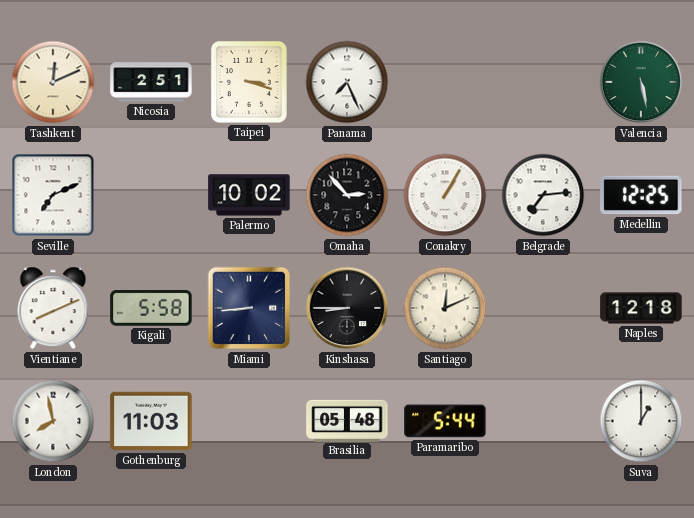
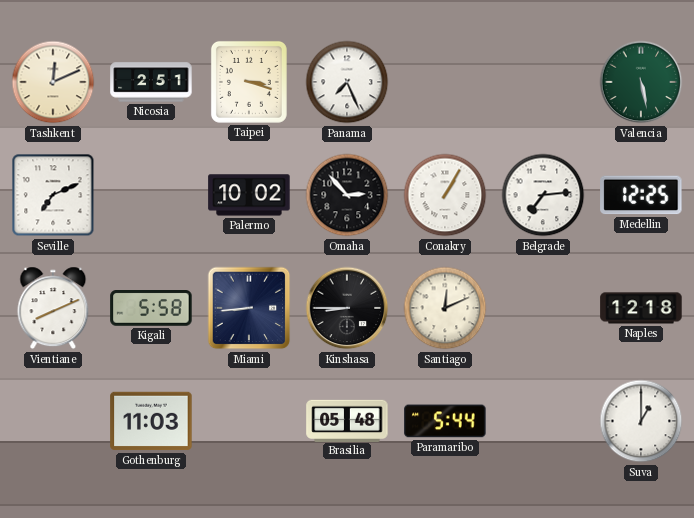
London: 7:58 -> none (53, 421)
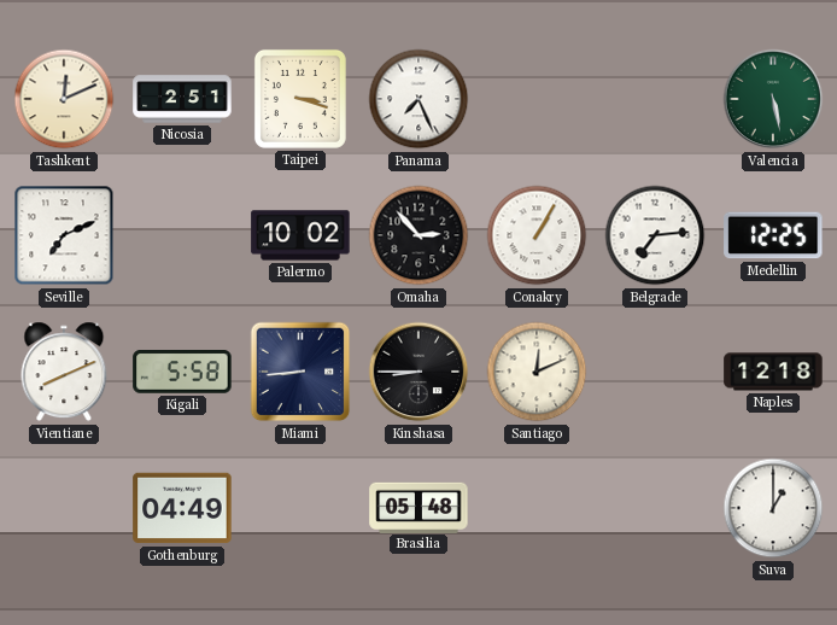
Gothenburg: 11:03 -> 04:49 (182, 508)
Paramaribo: 5:44 -> none (445, 421)
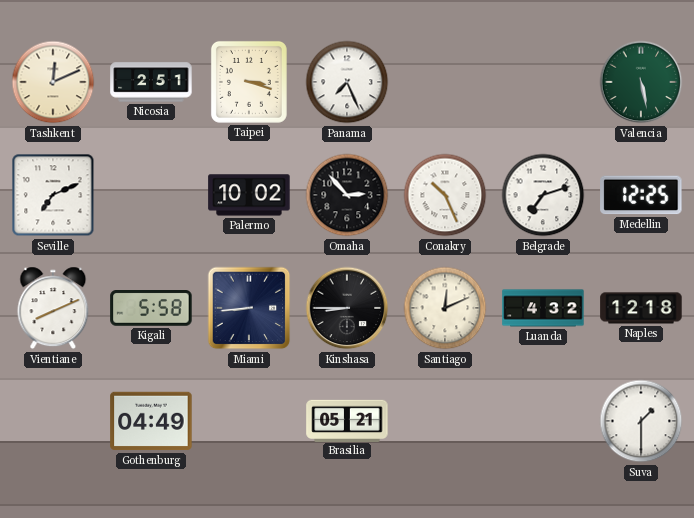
Conakry: 1:05 -> 10:26 (445, 195)
Belgrade: 7:14 -> 7:12 (543, 195)
Luanda: none -> 4:32 (543, 308)
Brasilia: 05:48 -> 05:21 (347, 420)
Suva: 1:00 -> 1:30 (641, 421)
